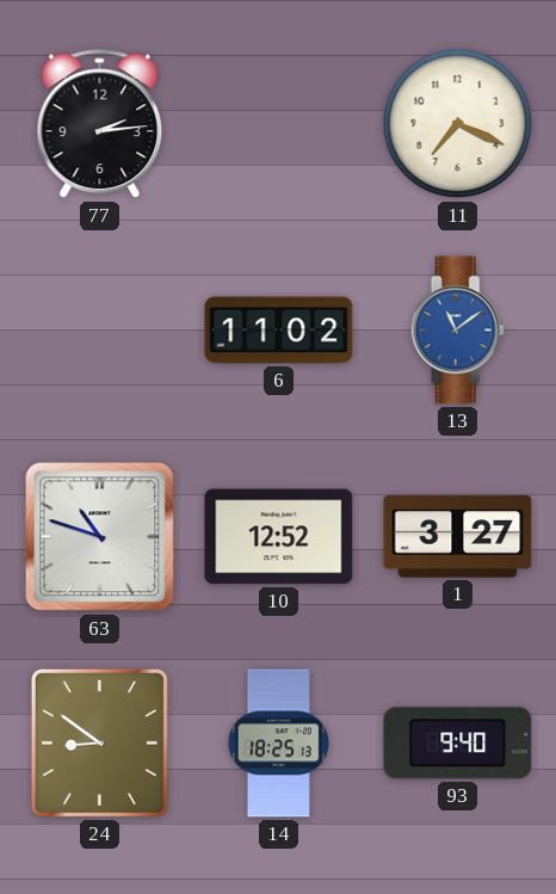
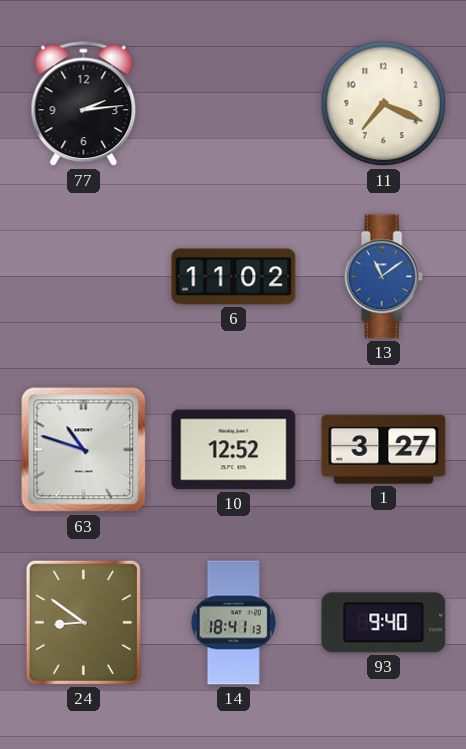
14: 18:25 -> 18:41 (233, 623)
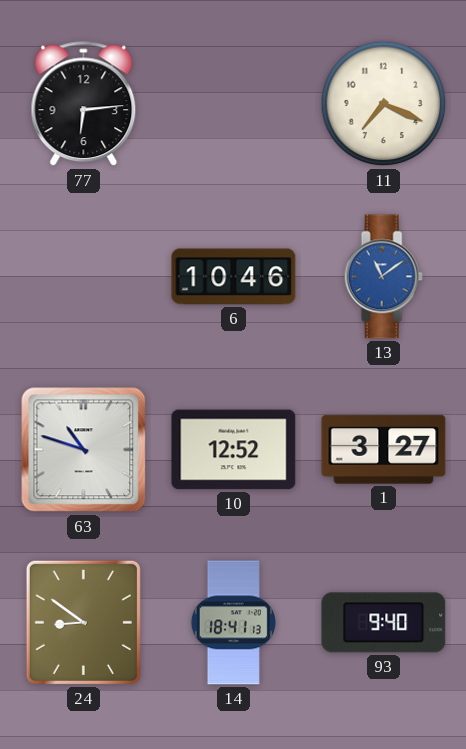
77: 2:14 -> 6:14 (84, 104)
6: 11:02 -> 10:46 (234, 277)
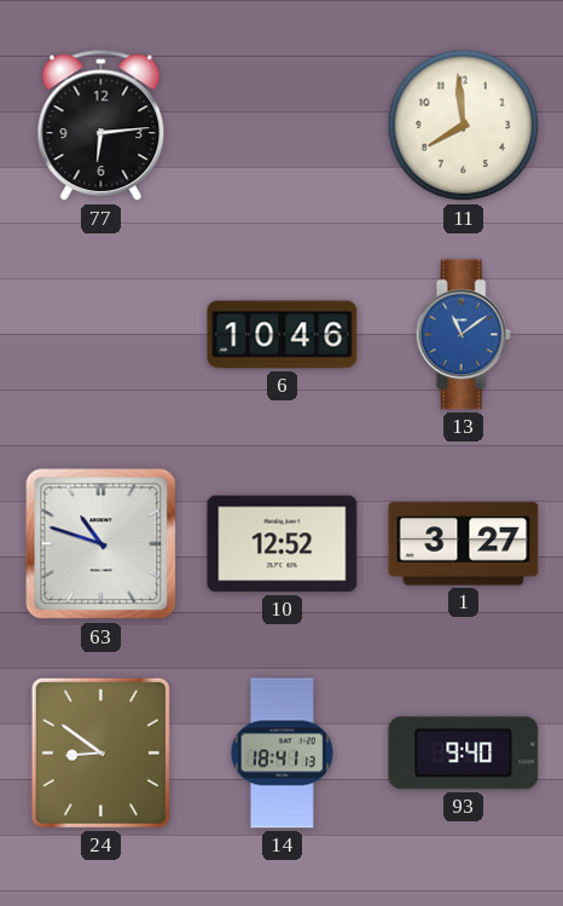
11: 7:19 -> 7:59 (464, 126)
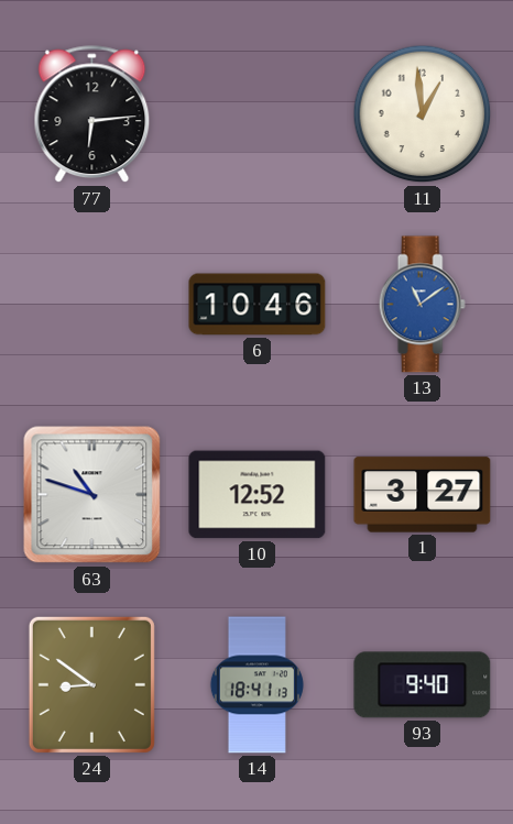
11: 7:59 -> 12:59 (423, 114)
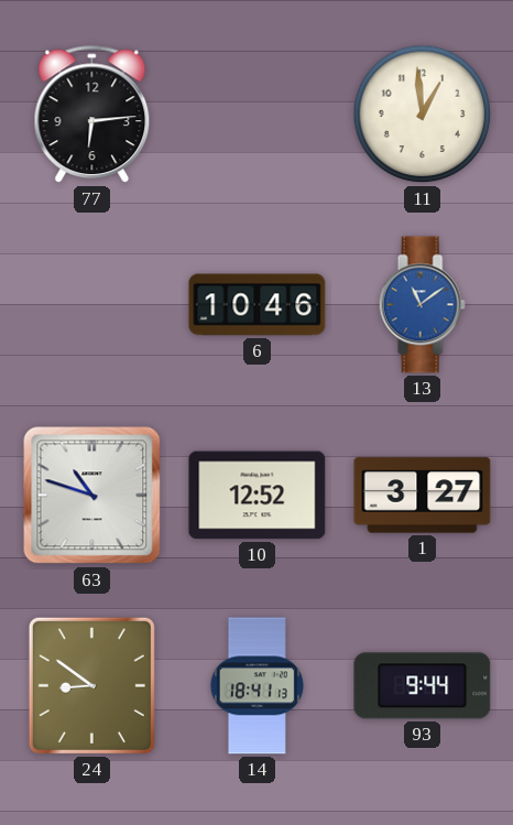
93: 9:40 -> 9:44 (423, 686)
